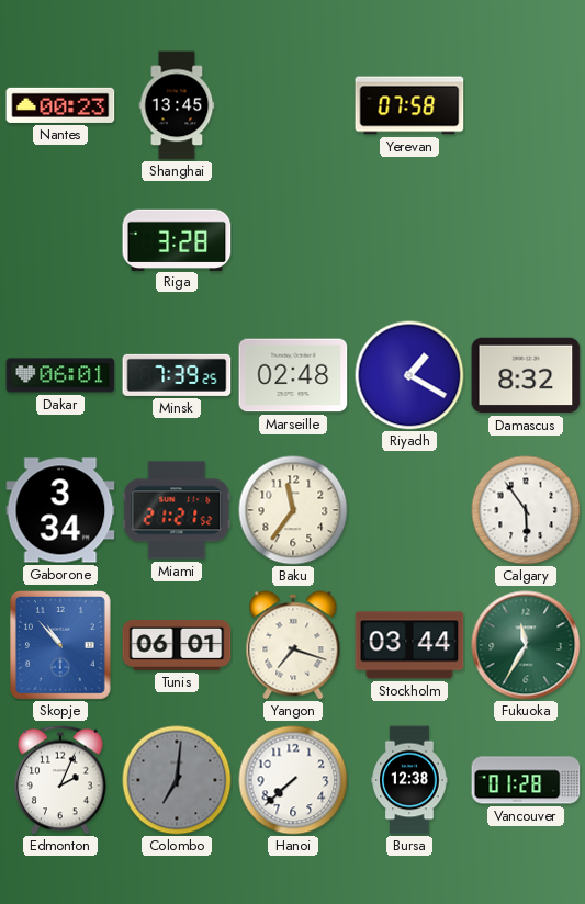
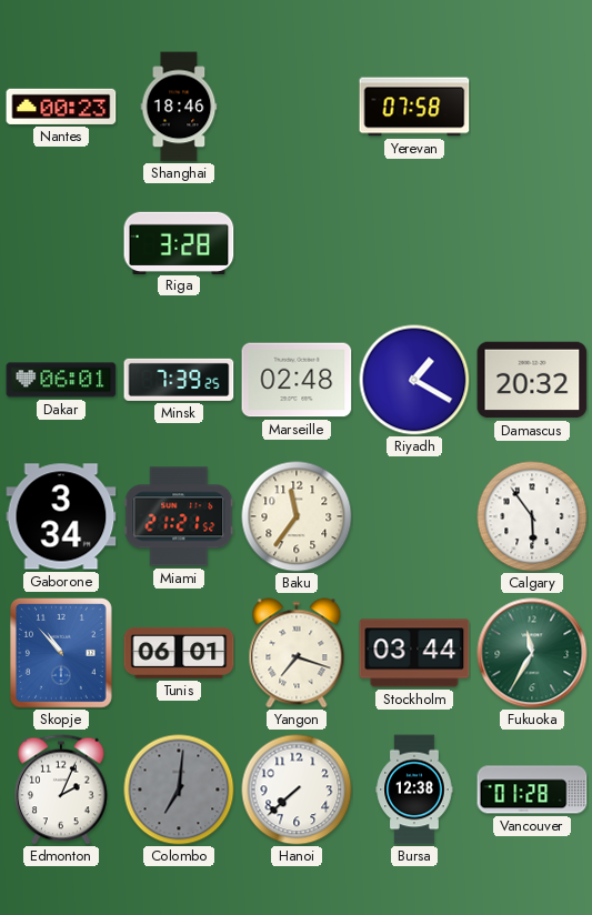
Shanghai: 13:45 -> 18:46 (179, 107)
Damascus: 8:32 -> 20:32 (532, 380)
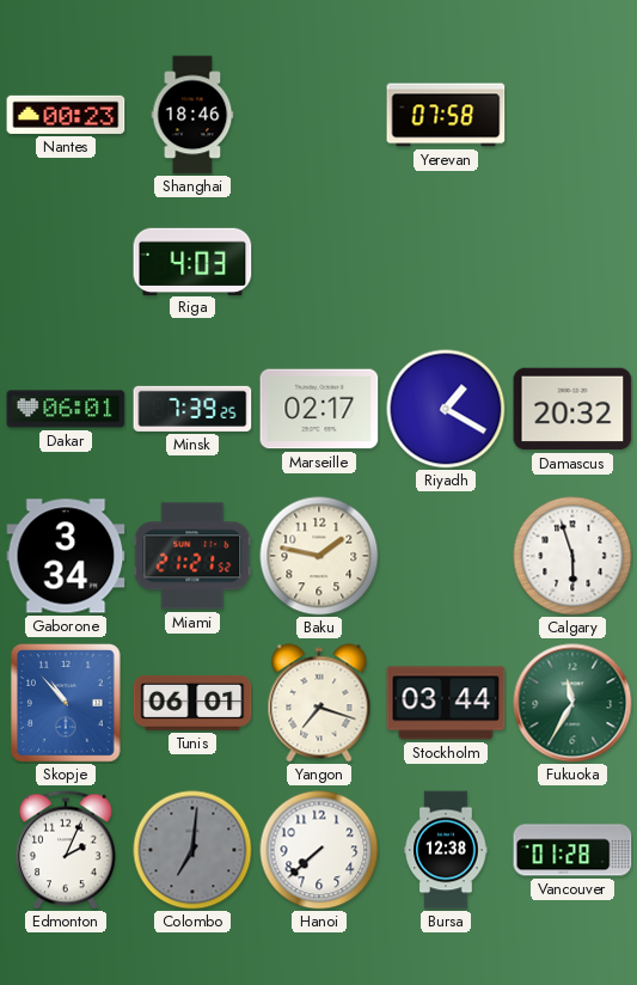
Riga: 3:28 -> 4:03 (192, 261)
Marseille: 02:48 -> 02:17 (319, 409)
Baku: 11:36 -> 1:47 (319, 556)
Calgary: 5:54 -> 5:57 (572, 556)
